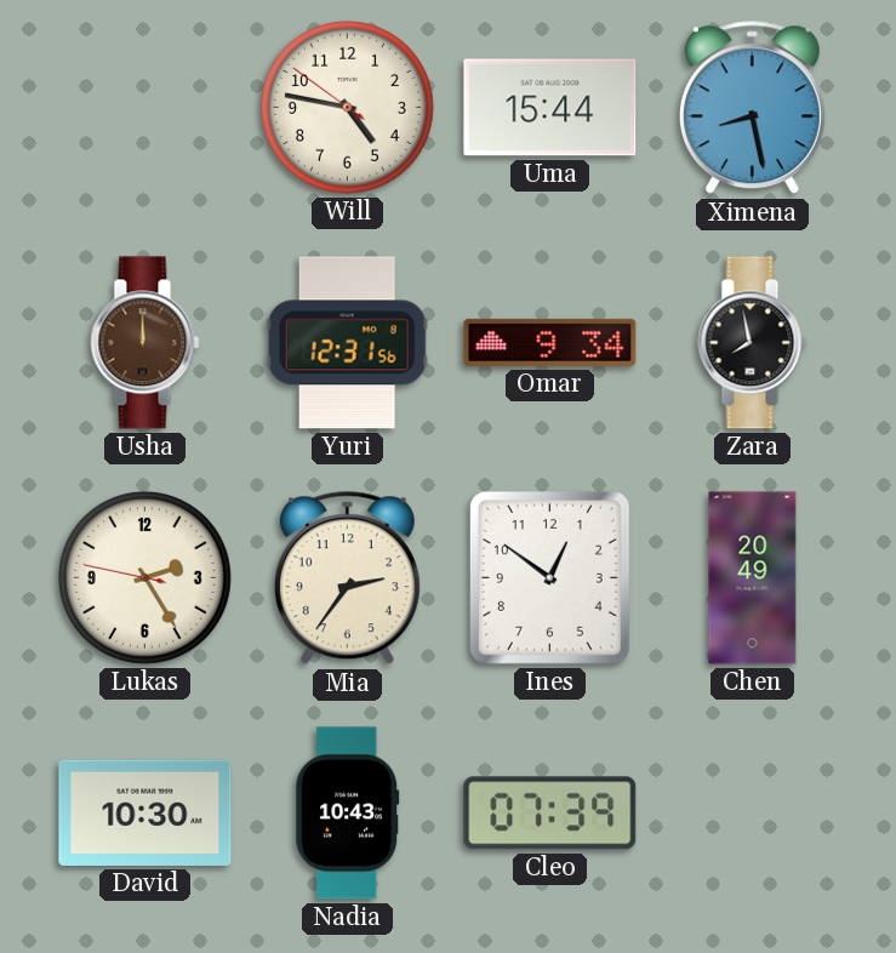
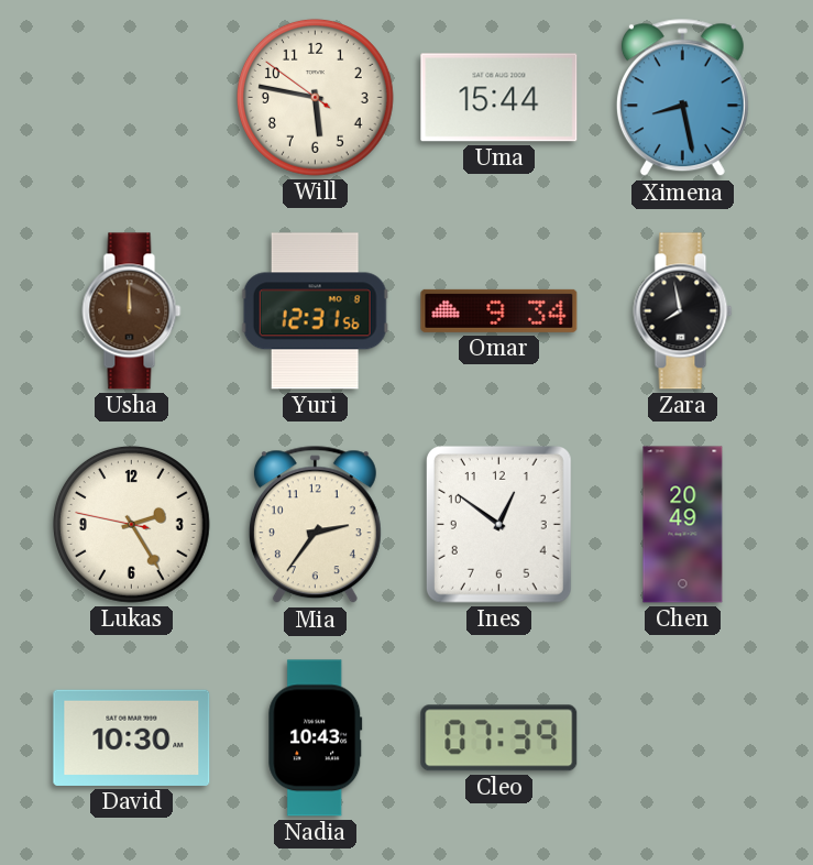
Will: 4:46 -> 5:46 (315, 97)
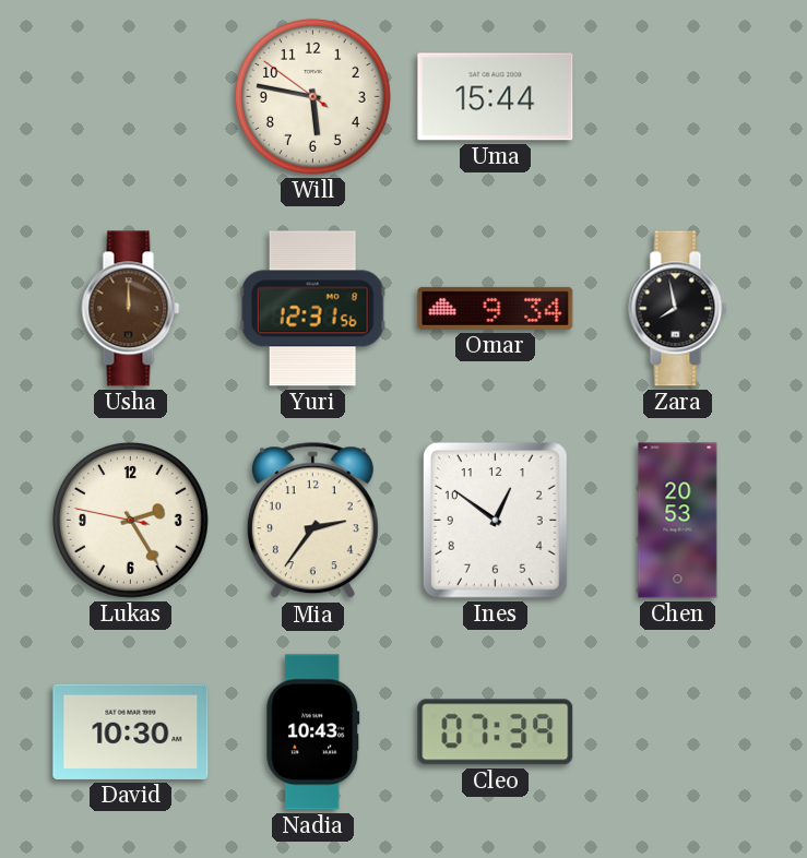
Ximena: 8:28 -> none (682, 98)
Chen: 20:49 -> 20:53 (678, 521)
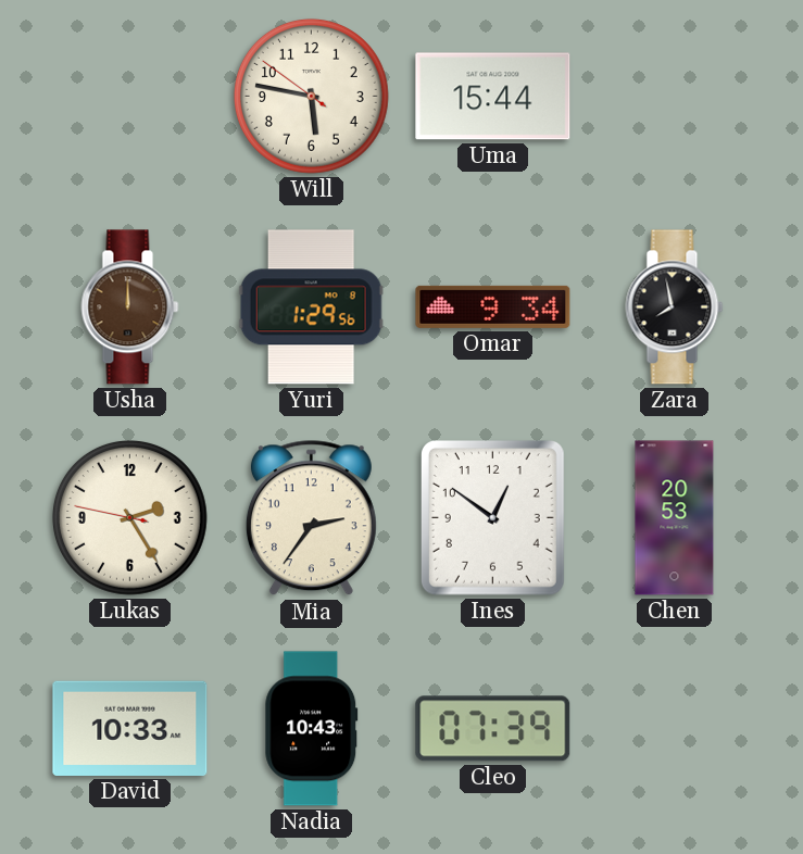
Yuri: 12:31 -> 1:29 (311, 307)
David: 10:30 -> 10:33 (130, 728)
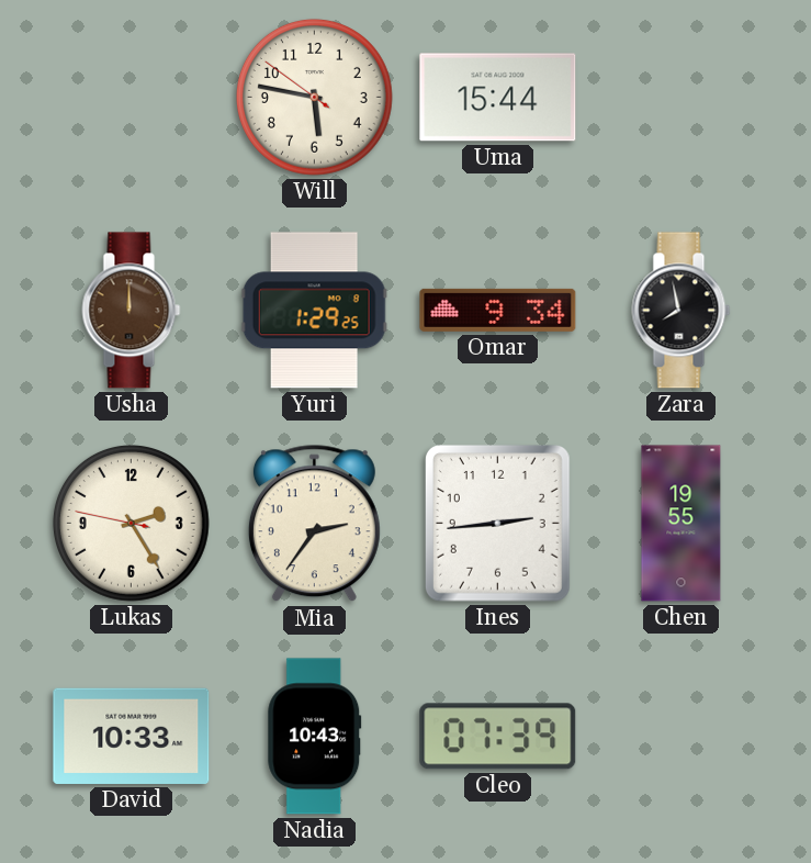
Yuri: 1:29:56 -> 1:29:25 (314, 311)
Ines: 12:51 -> 2:44 (497, 523)
Chen: 20:53 -> 19:55 (682, 524)
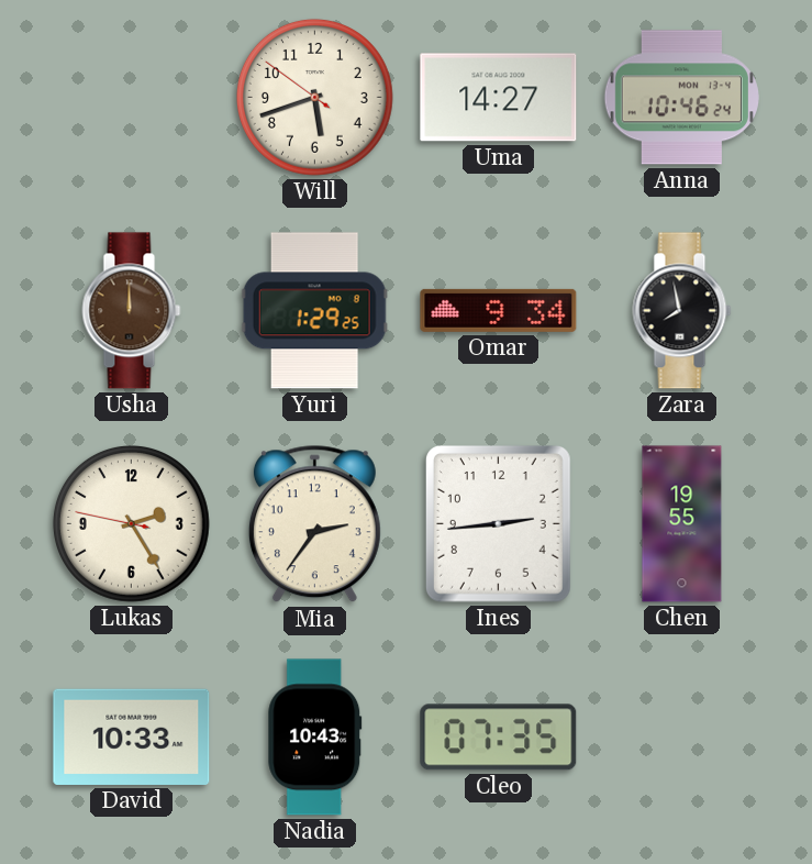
Will: 5:46 -> 5:41 (314, 97)
Uma: 15:44 -> 14:27 (499, 98)
Anna: none -> 10:46 (681, 98)
Cleo: 07:39 -> 07:35 (499, 738)
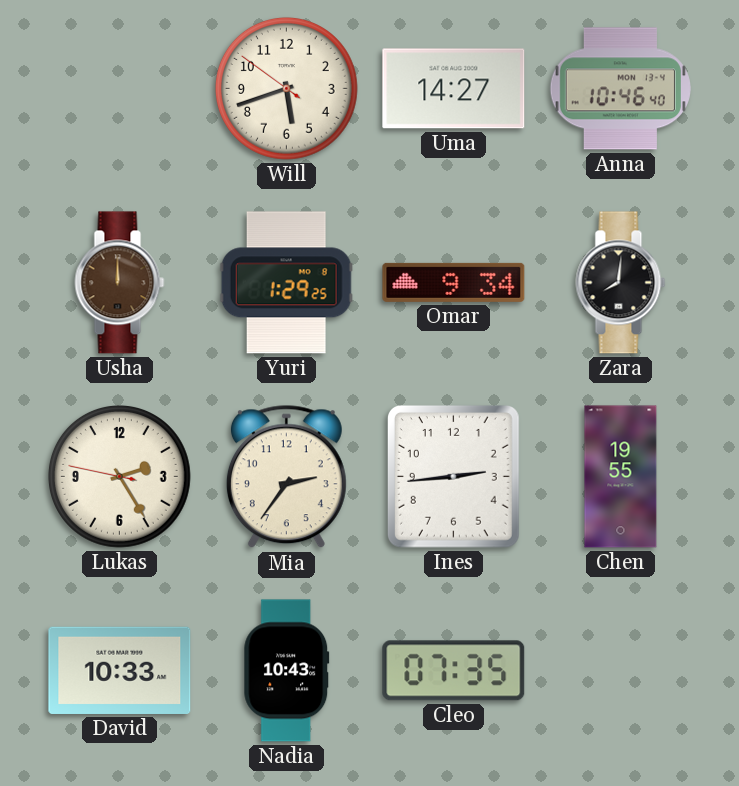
Anna: 10:46:24 -> 10:46:40 (620, 89)
Zara: 7:58 -> 8:01 (621, 283)
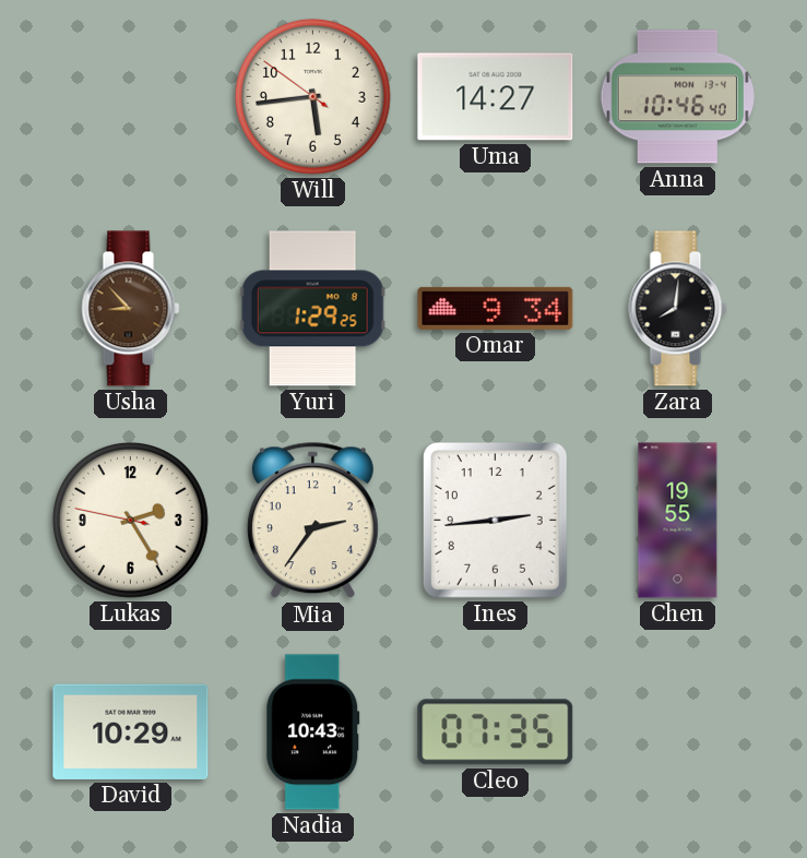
Will: 5:41 -> 5:43 (312, 96)
Usha: 12:00 -> 8:53 (131, 309)
David: 10:33 -> 10:29 (131, 731)
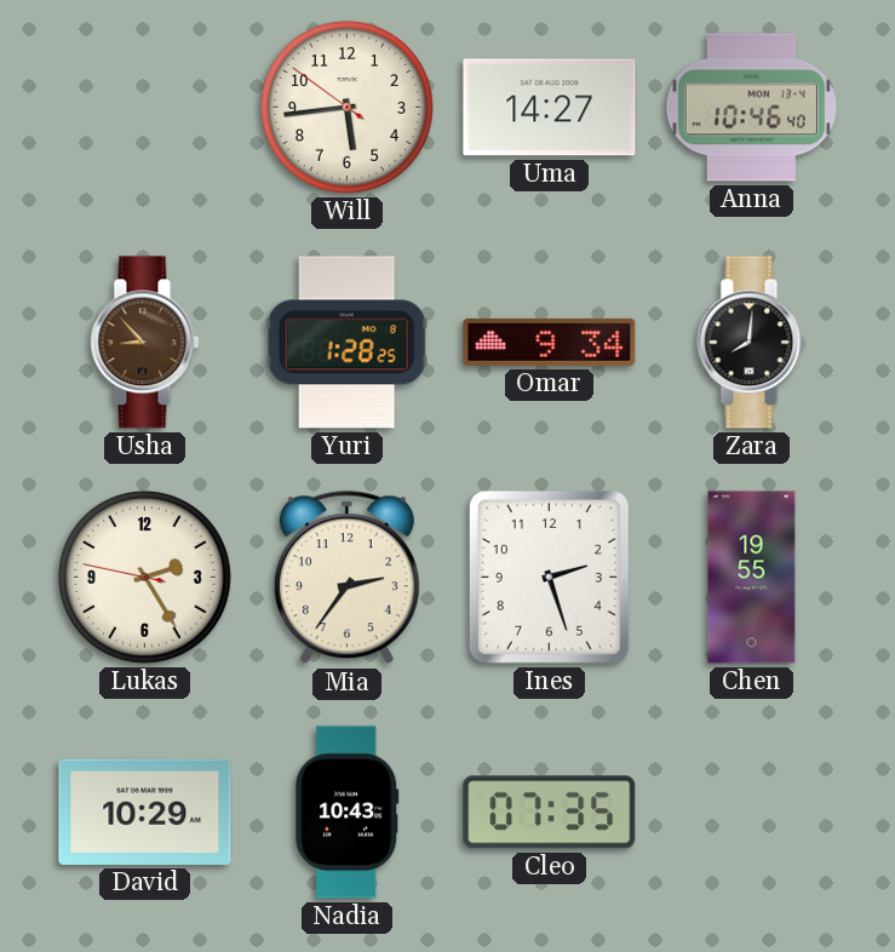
Yuri: 1:29 -> 1:28 (346, 343)
Ines: 2:44 -> 2:27 (549, 577)
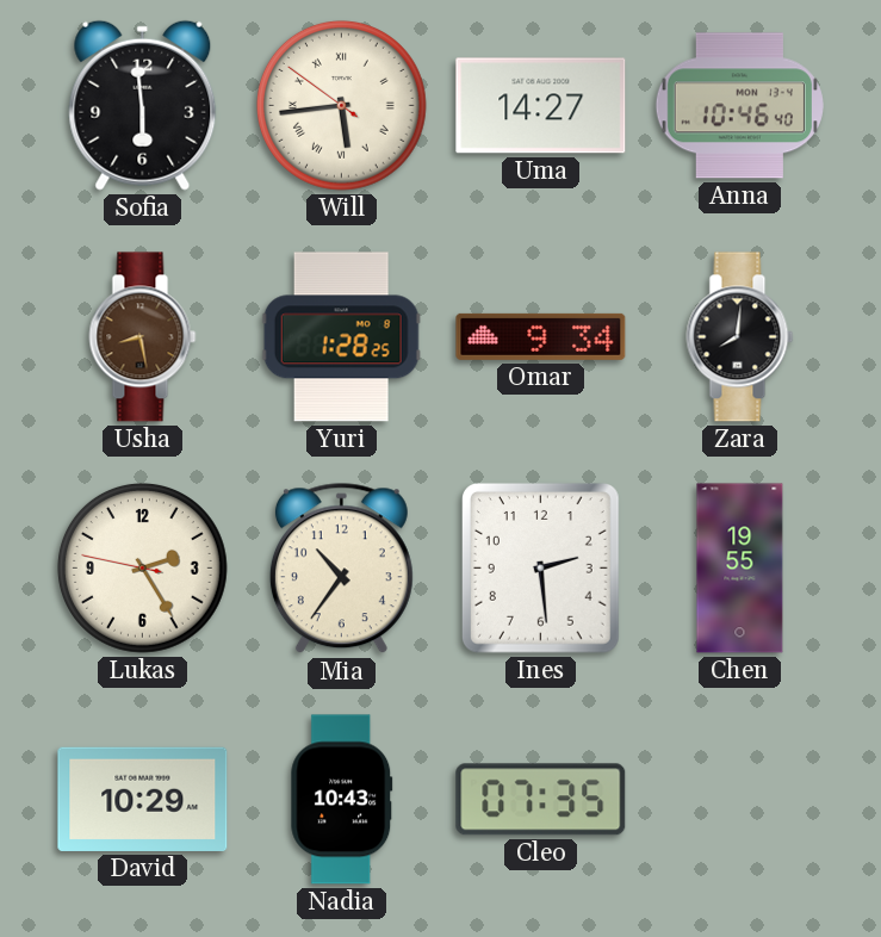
Sofia: none -> 5:59 (143, 105)
Will numerals: Arabic -> Roman (341, 105)
Usha: 8:53 -> 8:28 (143, 337)
Mia: 2:36 -> 10:36 (341, 569)
Ines: 2:27 -> 2:29 (540, 567)
